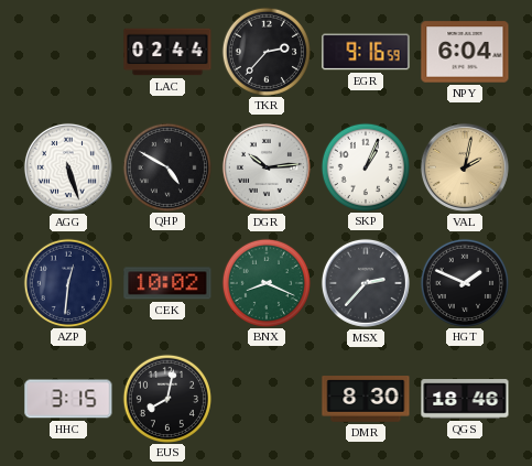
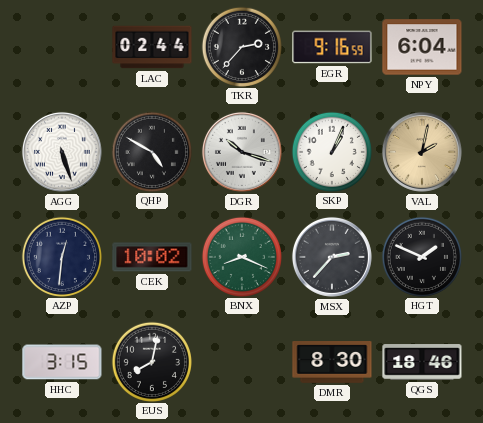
DGR: 10:14 -> 10:18 (242, 152)
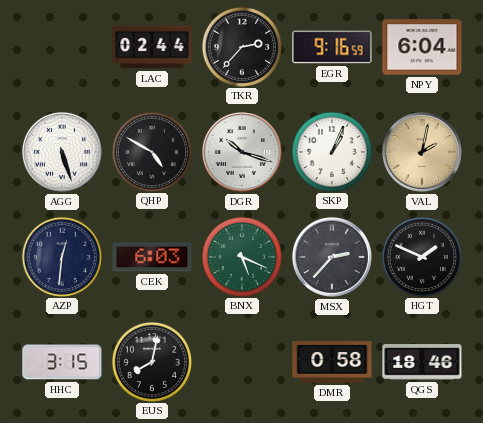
CEK: 10:02 -> 6:03 (152, 257)
BNX: 8:19 -> 5:19 (242, 256)
DMR: 8:30 -> 0:58 (332, 363)
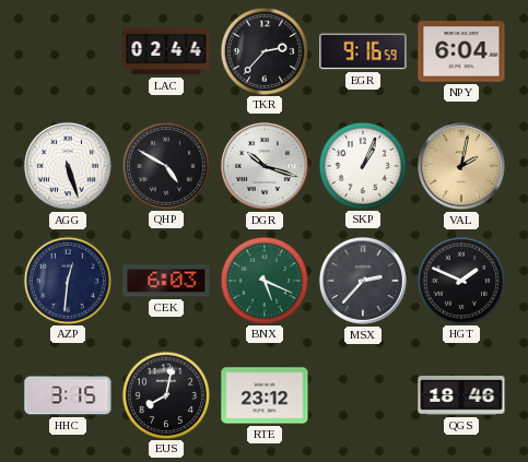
RTE: none -> 23:12 (265, 395)
DMR: 0:58 -> none (332, 363)
